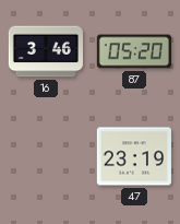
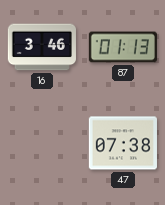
87: 05:20 -> 01:13 (123, 47)
47: 23:19 -> 07:38 (123, 143)
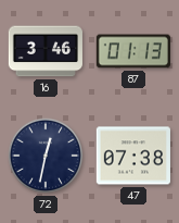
72: none -> 12:32 (46, 156)
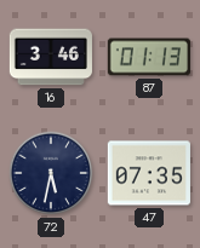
72: 12:32 -> 5:32 (51, 173)
47: 07:38 -> 07:35 (149, 173)
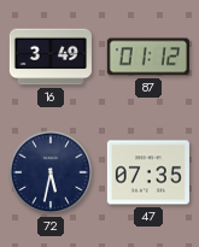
16: 3:46 -> 3:49 (51, 57)
87: 01:13 -> 01:12 (148, 57)
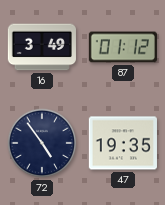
72: 5:32 -> 4:54 (42, 143)
47: 07:35 -> 19:35 (123, 143)
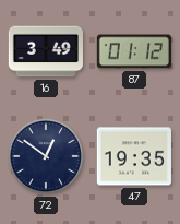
72: 4:54 -> 12:51 (46, 156)
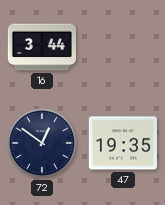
16: 3:49 -> 3:44 (42, 47)
87: 01:12 -> none (134, 51)
